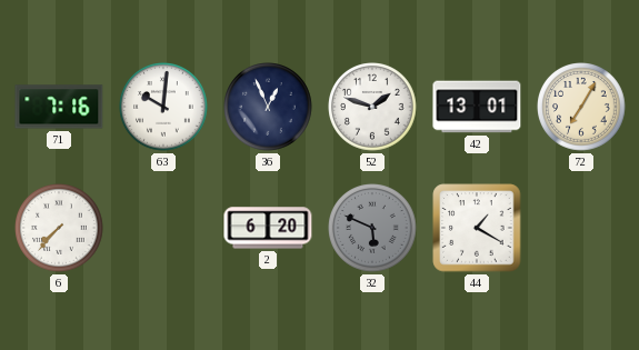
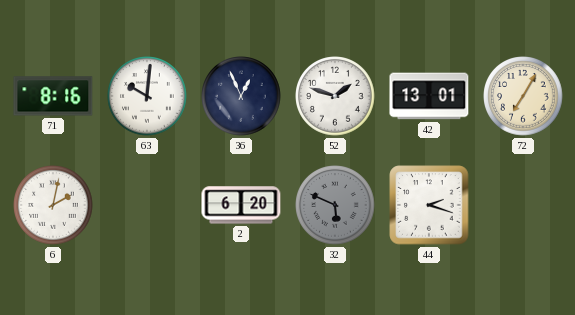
71: 7:16 -> 8:16 (53, 96)
6: 7:37 -> 2:02 (53, 205)
44: 1:20 -> 2:18 (429, 205)
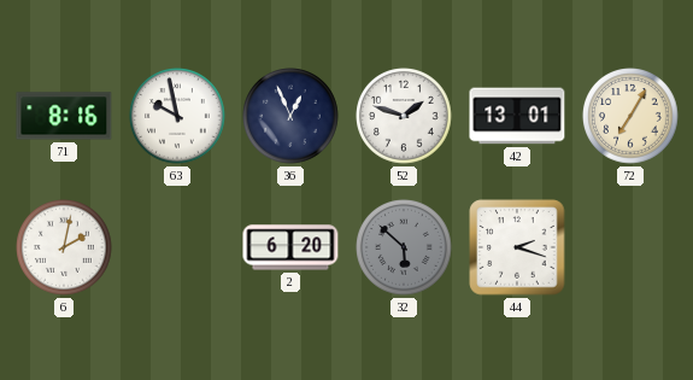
63: 10:01 -> 9:58 (177, 116)
32: 5:49 -> 5:52 (404, 247)
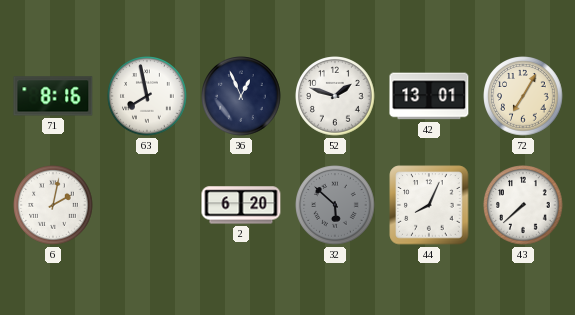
63: 9:58 -> 7:58 (147, 96)
44: 2:18 -> 8:04 (429, 205)
43: none -> 7:38 (523, 205)
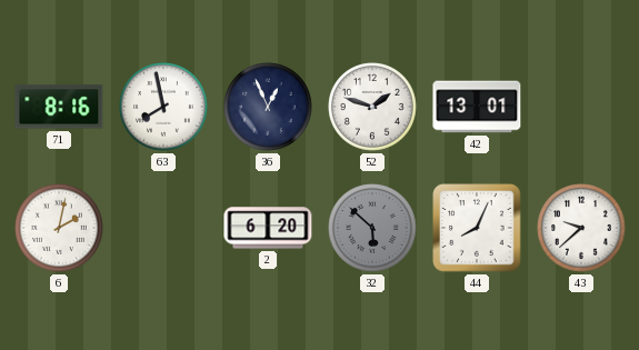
72: 7:05 -> none (523, 96)
43: 7:38 -> 9:38 (581, 228)
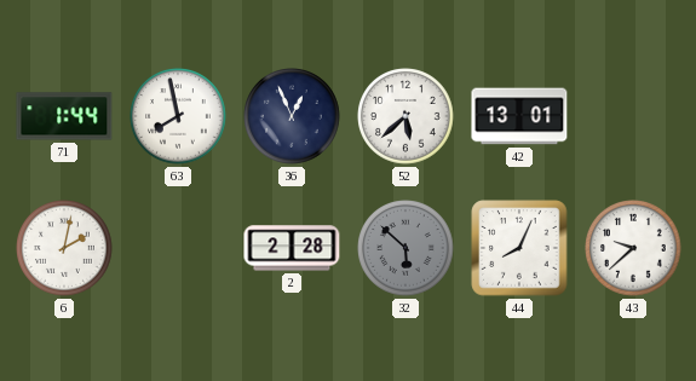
71: 8:16 -> 1:44 (64, 116)
52: 1:48 -> 5:38 (405, 116)
2: 6:20 -> 2:28 (292, 248)
